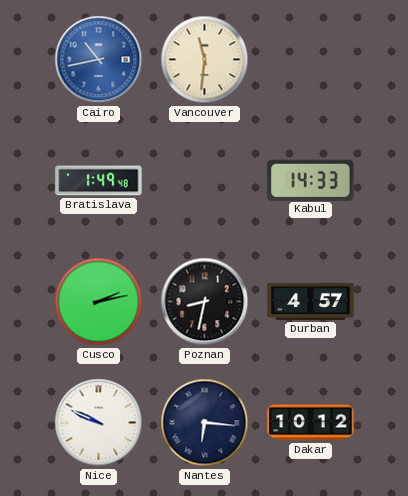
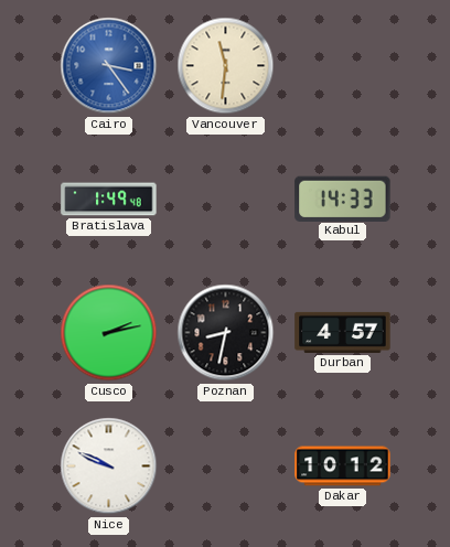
Cairo: 10:43 -> 3:24 (109, 66)
Nantes: 6:16 -> none (205, 423)
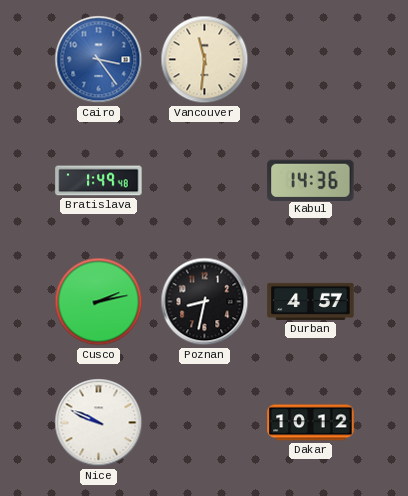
Kabul: 14:33 -> 14:36 (311, 180)
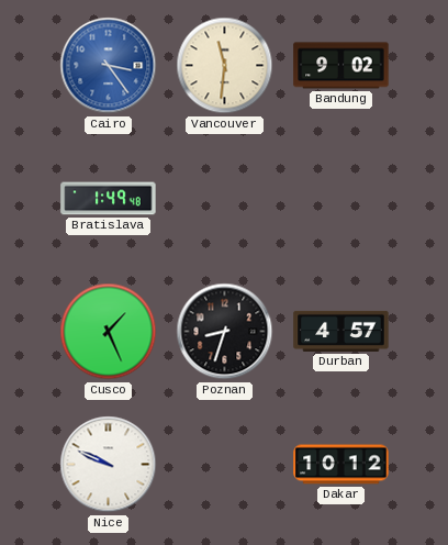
Bandung: none -> 9:02 (341, 66)
Kabul: 14:36 -> none (311, 180)
Cusco: 2:13 -> 1:26 (109, 332)
Poznan: 8:32 -> 8:33 (225, 332)
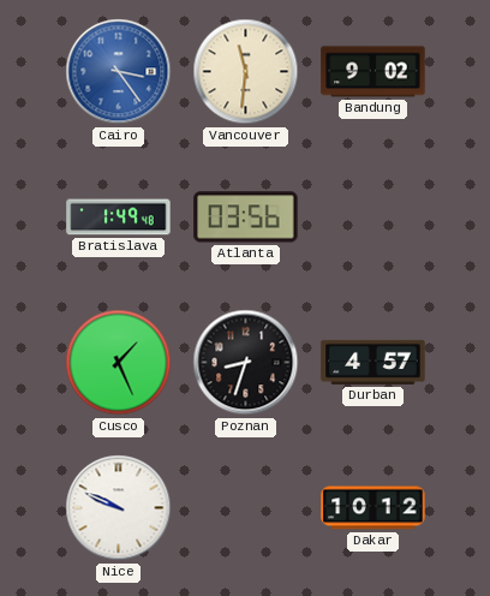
Atlanta: none -> 03:56 (246, 217)
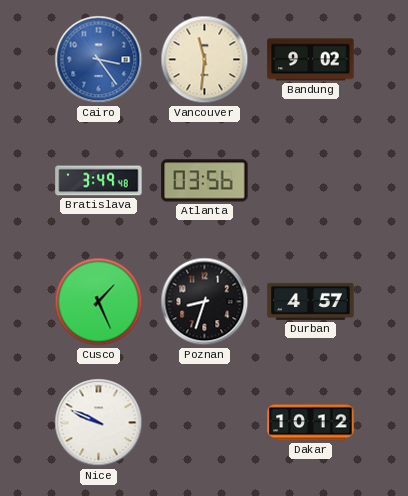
Bratislava: 1:49 -> 3:49 (99, 181)
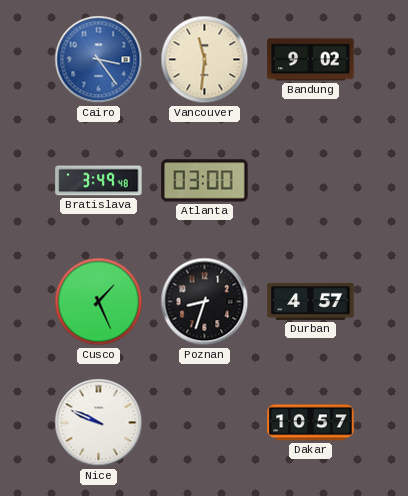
Atlanta: 03:56 -> 03:00 (205, 181)
Dakar: 10:12 -> 10:57 (311, 423)
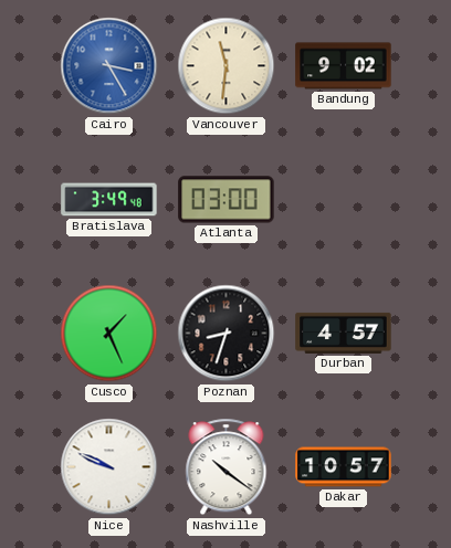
Cairo: 3:24 -> 3:25 (109, 66)
Nashville: none -> 10:21 (227, 467)
